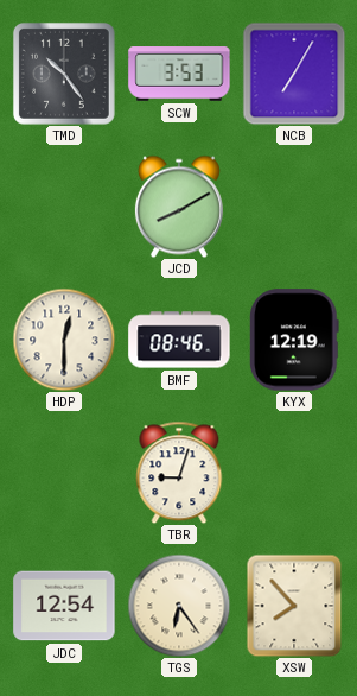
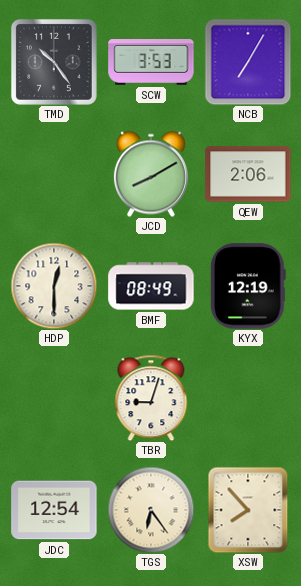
QEW: none -> 2:06 (248, 174)
BMF: 08:46 -> 08:49 (151, 286)
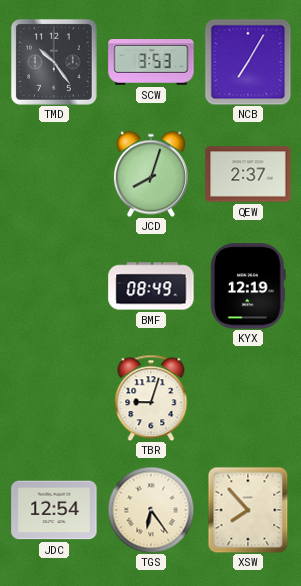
JCD: 8:10 -> 8:03 (151, 174)
QEW: 2:06 -> 2:37 (248, 174)
HDP: 12:30 -> none (54, 286)
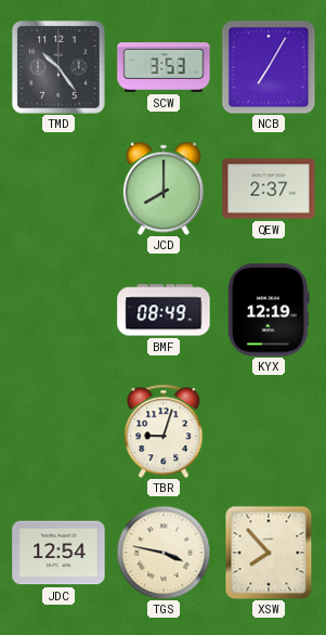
JCD: 8:03 -> 8:00 (164, 189)
TGS: 6:24 -> 3:47 (164, 553)
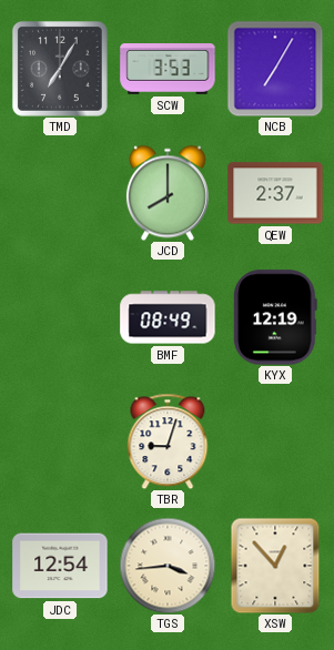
TMD: 10:24 -> 7:05 (60, 69)
TGS: 3:47 -> 3:44 (168, 566)
XSW: 7:53 -> 12:53 (275, 566)
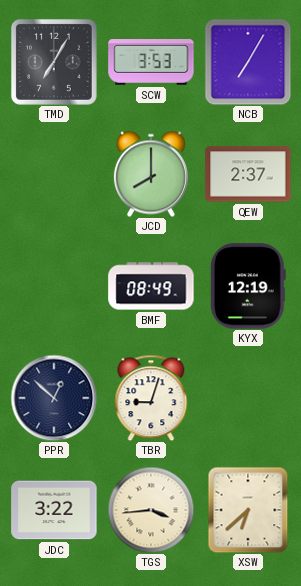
PPR: none -> 12:52 (54, 398)
JDC: 12:54 -> 3:22 (54, 510)
XSW: 12:53 -> 6:38 (248, 510)
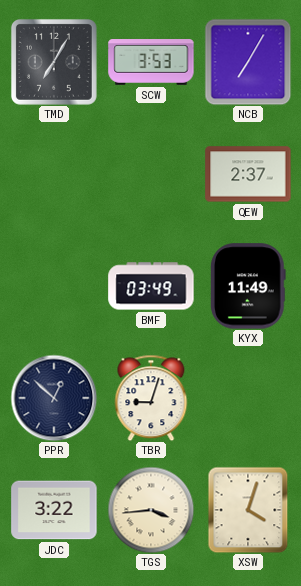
JCD: 8:00 -> none (151, 174)
BMF: 08:49 -> 03:49 (151, 286)
KYX: 12:19 -> 11:49 (248, 286)
XSW: 6:38 -> 4:03 (248, 510)
